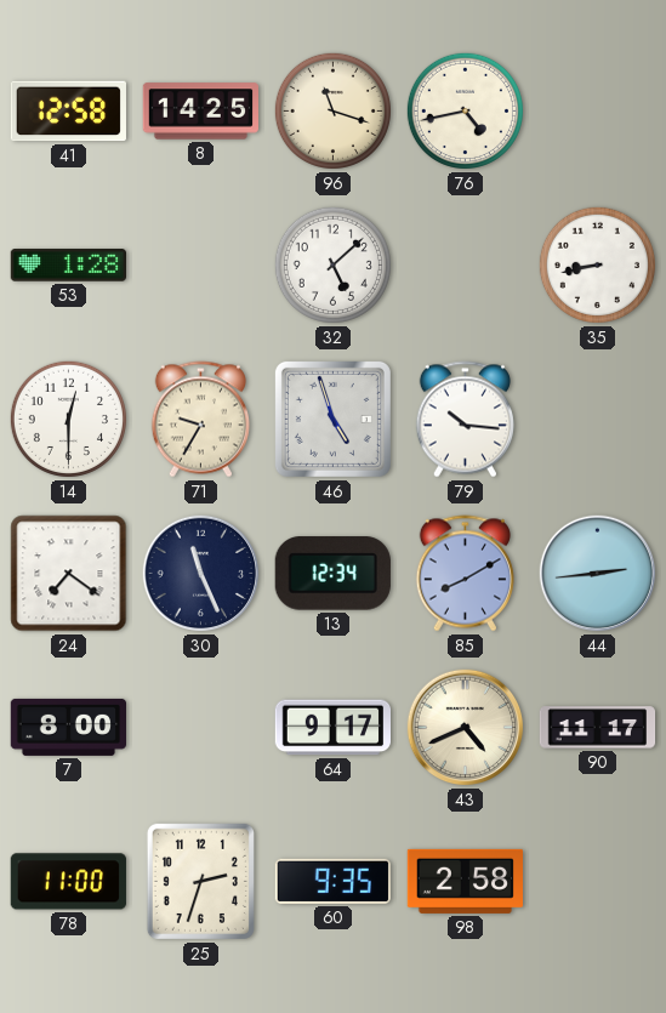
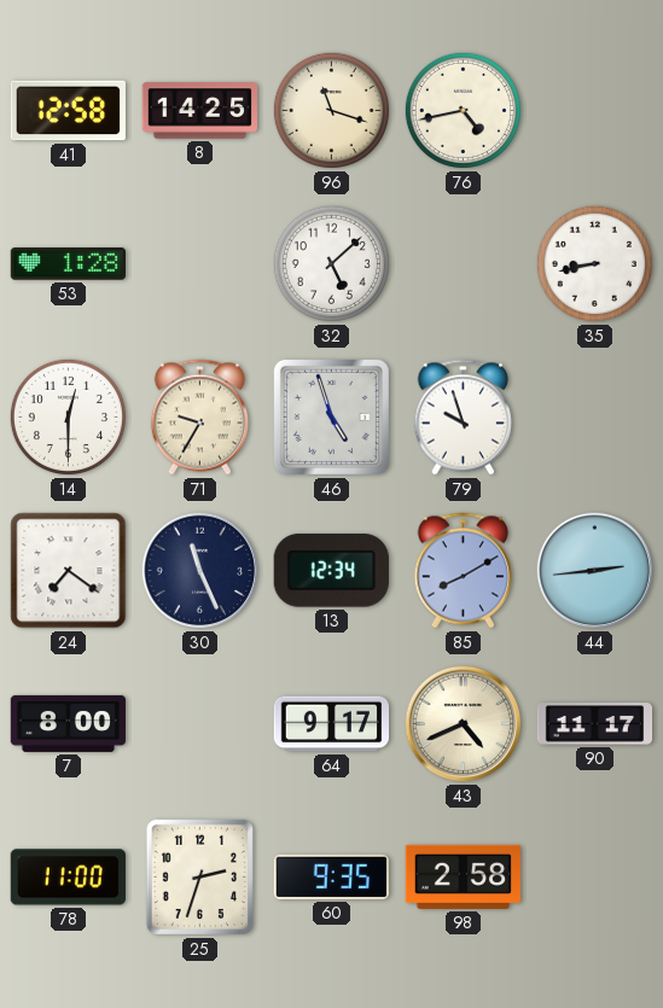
79: 10:16 -> 9:57 (463, 418)
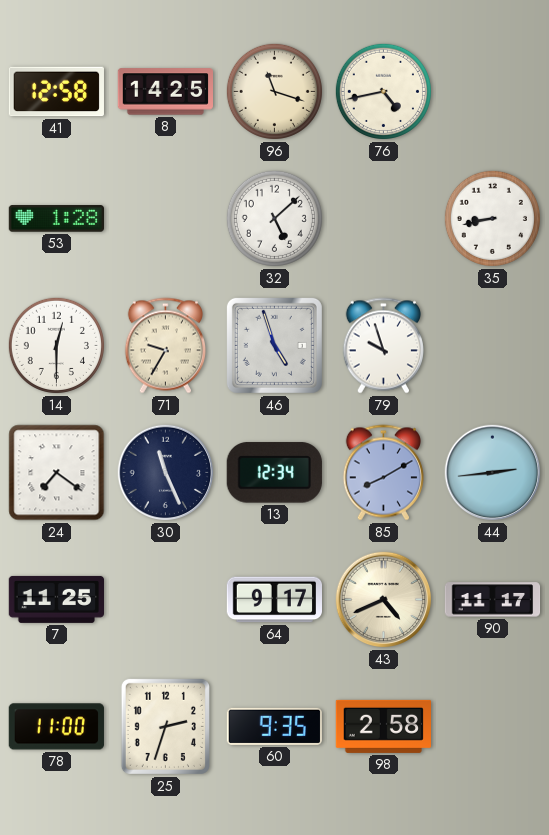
7: 8:00 -> 11:25 (57, 599)
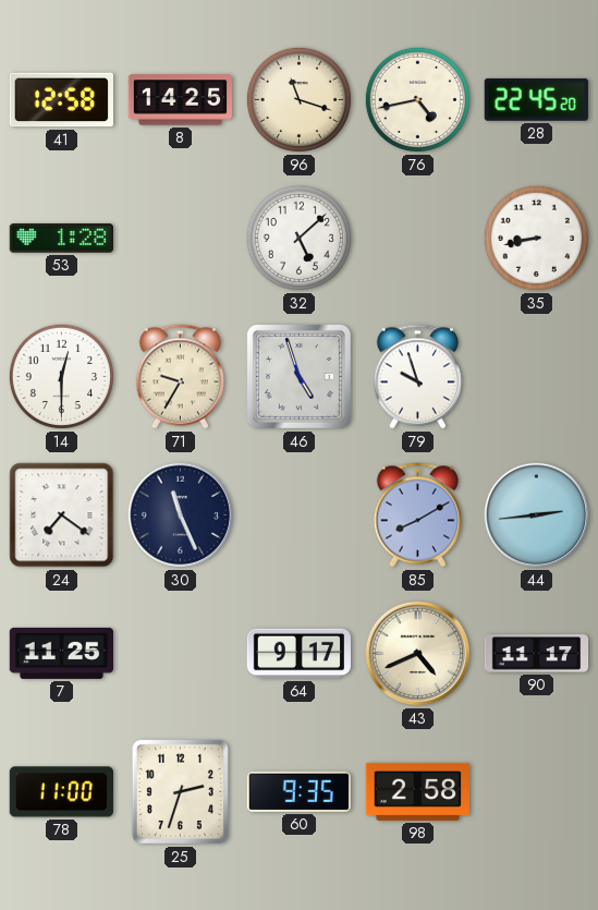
28: none -> 22:45 (536, 99)
13: 12:34 -> none (274, 473)
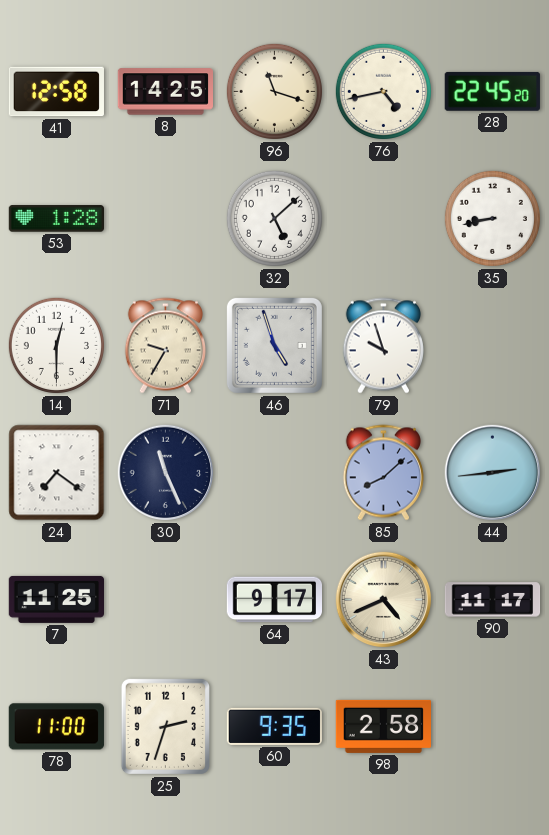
85: 8:10 -> 8:08 (383, 473)
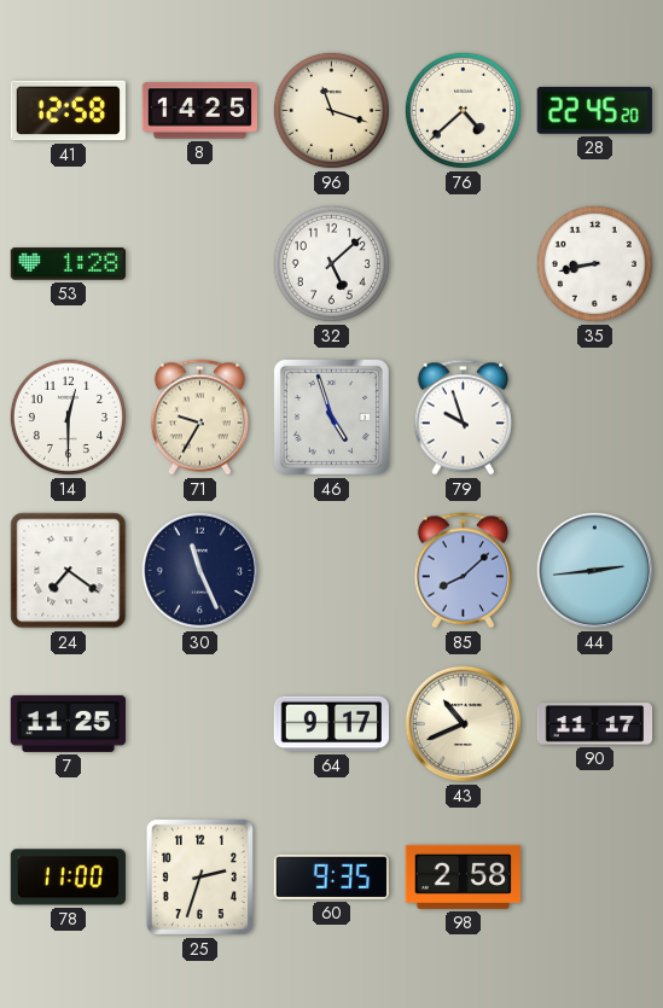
76: 4:43 -> 4:38 (463, 110)
43: 4:41 -> 10:41 (464, 724)
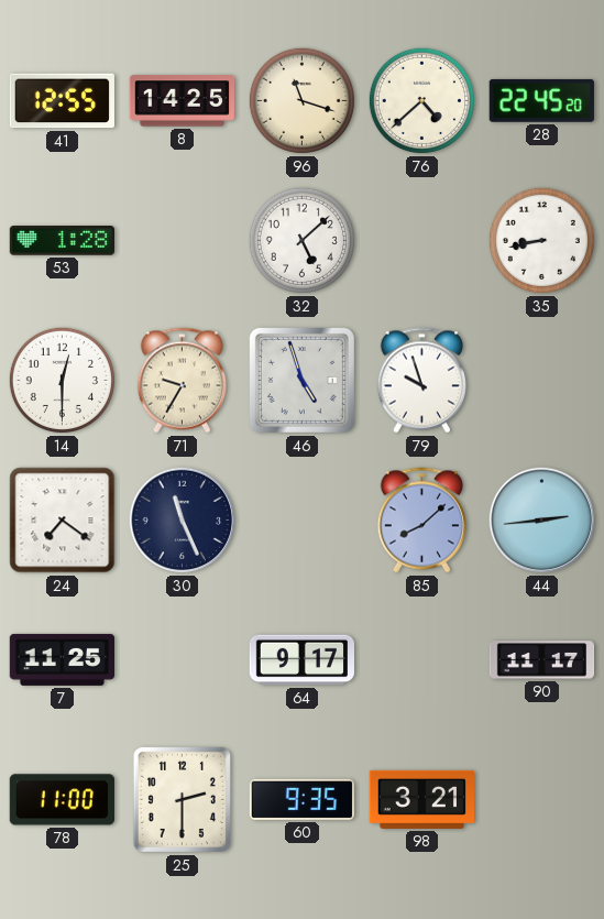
41: 12:58 -> 12:55 (62, 101)
43: 10:41 -> none (464, 724)
25: 2:33 -> 2:30 (182, 799)
98: 2:58 -> 3:21 (421, 799)
